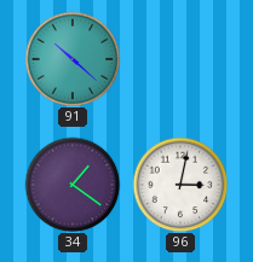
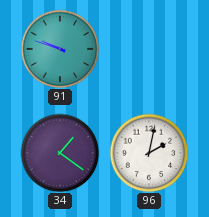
91: 10:22 -> 9:48 (60, 49)
96: 3:02 -> 2:02 (149, 153)
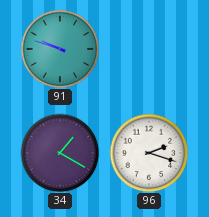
34: 1:21 -> 1:20 (60, 153)
96: 2:02 -> 2:18 (149, 153)
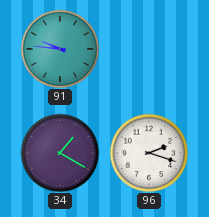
91: 9:48 -> 9:46 (60, 49)
